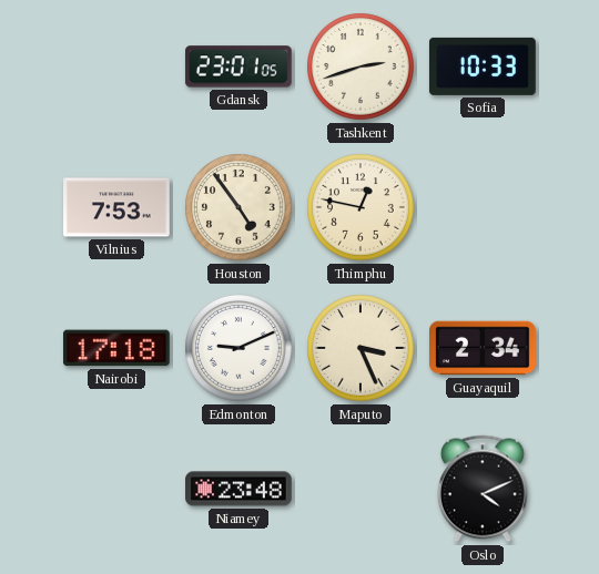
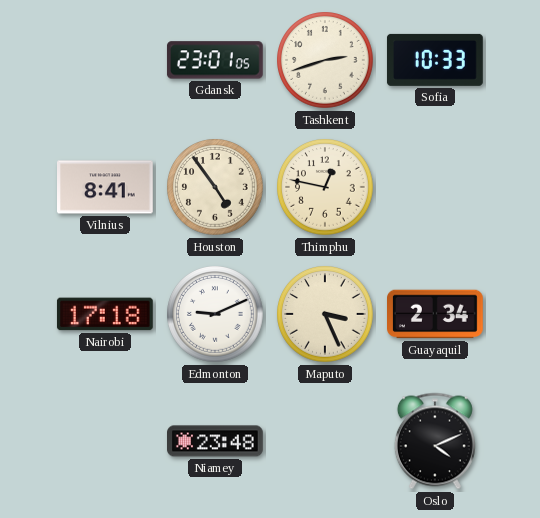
Vilnius: 7:53 -> 8:41 (106, 187)
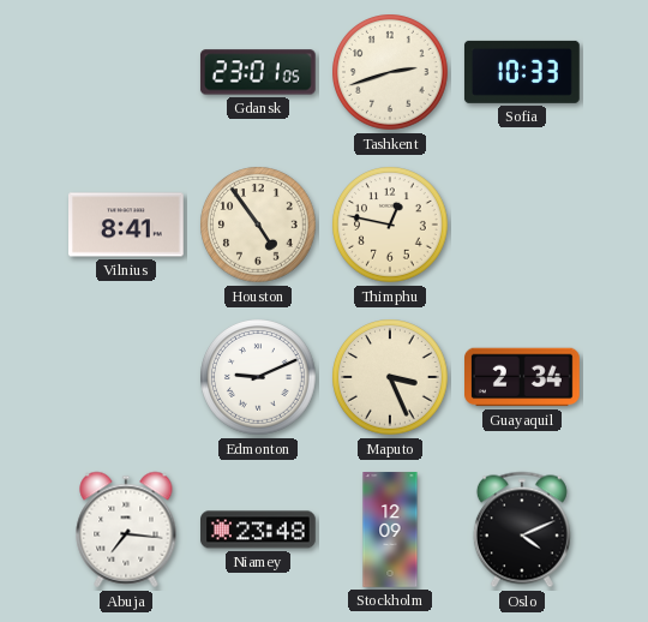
Nairobi: 17:18 -> none (105, 314)
Abuja: none -> 7:16 (126, 530)
Stockholm: none -> 12:09 (390, 530)
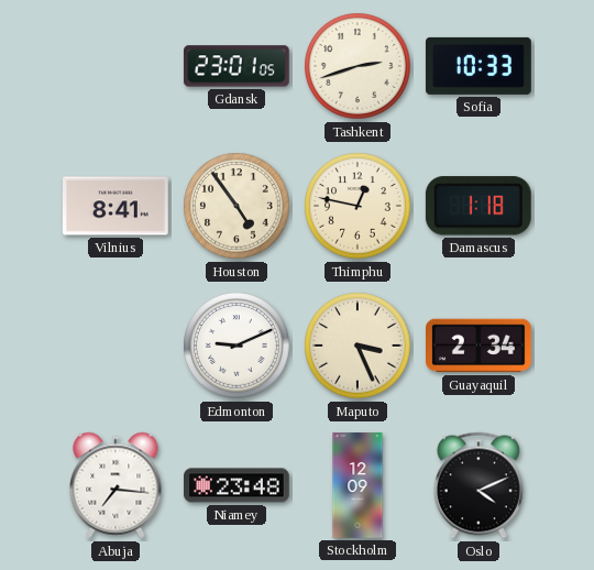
Damascus: none -> 1:18 (479, 206)
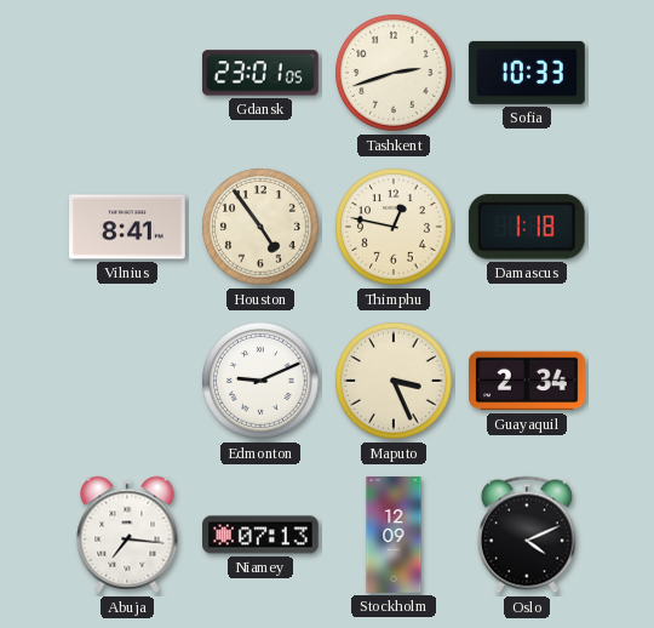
Niamey: 23:48 -> 07:13 (262, 535)
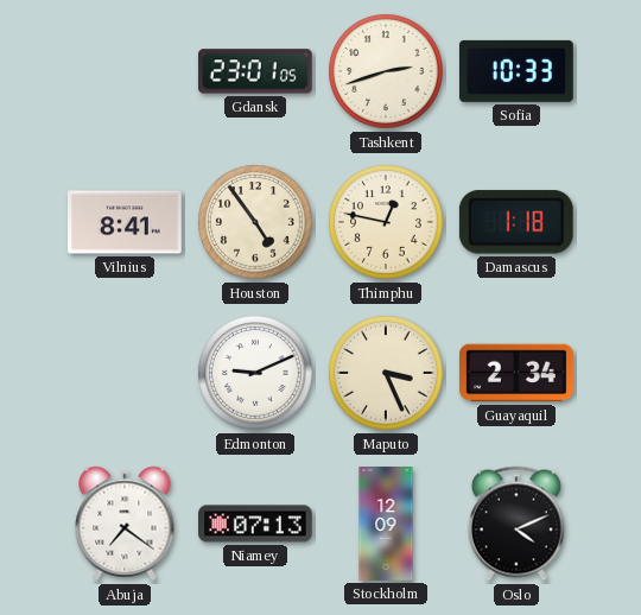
Abuja: 7:16 -> 7:21 (125, 524)
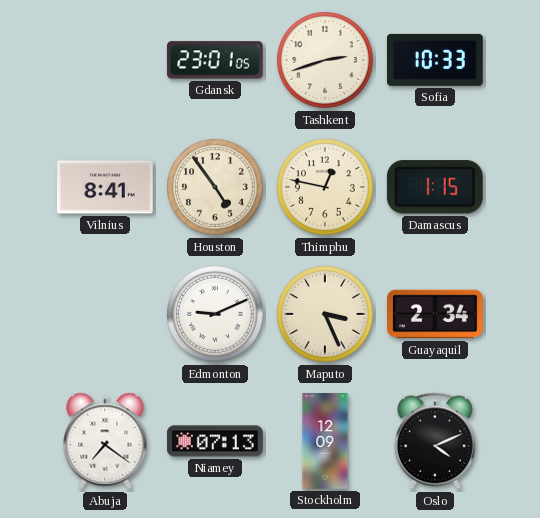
Damascus: 1:18 -> 1:15 (435, 187)
